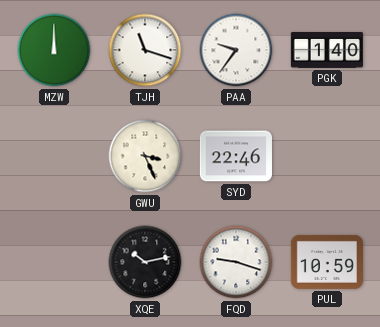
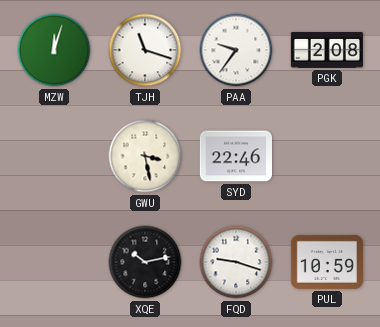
MZW: 12:00 -> 12:03 (54, 50)
PGK: 1:40 -> 2:08 (327, 50)
GWU: 3:26 -> 3:28 (145, 156)
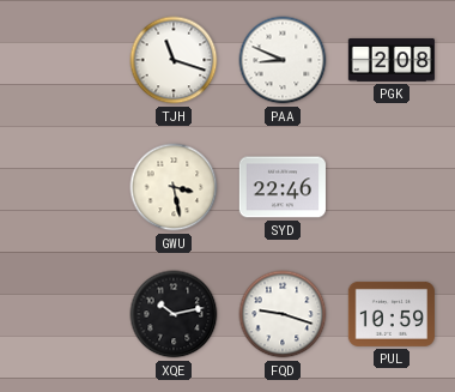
MZW: 12:03 -> none (54, 50)
PAA: 9:36 -> 8:49 (283, 60)
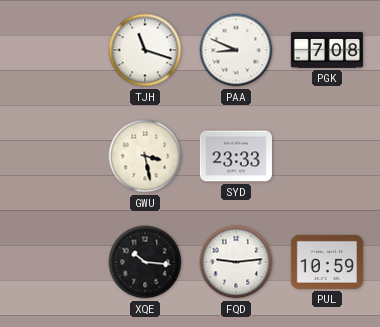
PGK: 2:08 -> 7:08 (327, 50)
SYD: 22:46 -> 23:33 (236, 156)
XQE: 10:13 -> 10:16 (145, 262)
FQD: 9:18 -> 9:14 (236, 262)
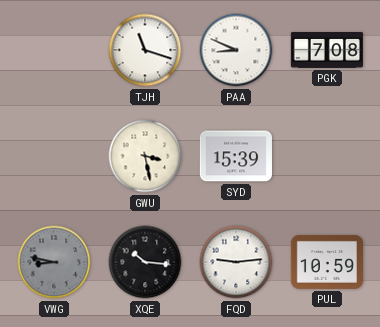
SYD: 23:33 -> 15:39 (236, 156)
VWG: none -> 8:47 (54, 262)
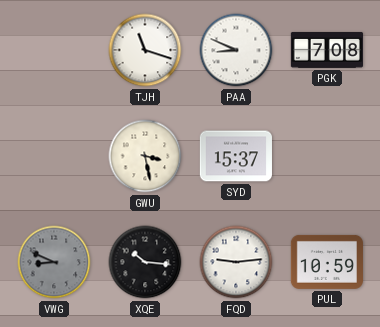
SYD: 15:39 -> 15:37 (236, 156)
VWG: 8:47 -> 8:49 (54, 262)
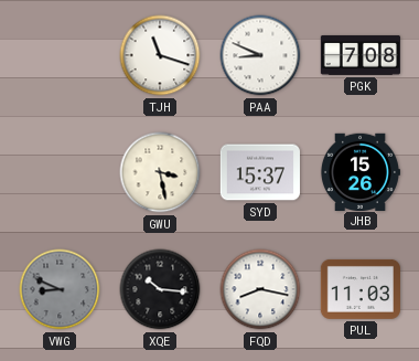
JHB: none -> 15:26 (359, 171)
FQD: 9:14 -> 8:17 (260, 289)
PUL: 10:59 -> 11:03 (361, 289)
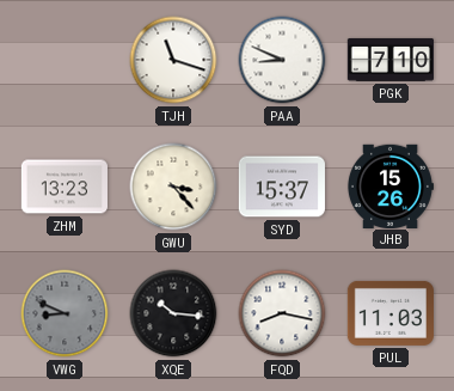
PGK: 7:08 -> 7:10 (391, 60)
ZHM: none -> 13:23 (63, 187)
GWU: 3:28 -> 3:23 (173, 187)
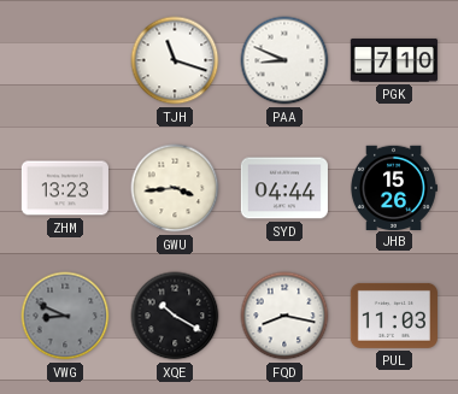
GWU: 3:23 -> 3:44 (175, 188)
SYD: 15:37 -> 04:44 (284, 188)
XQE: 10:16 -> 10:20 (175, 316)
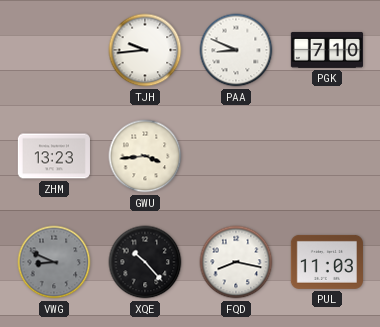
TJH: 11:18 -> 9:44 (145, 50)
SYD: 04:44 -> none (284, 188)
JHB: 15:26 -> none (393, 187)
XQE: 10:20 -> 10:23 (145, 262)
